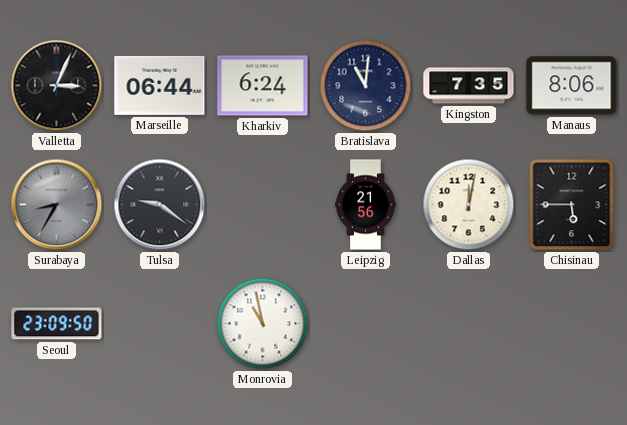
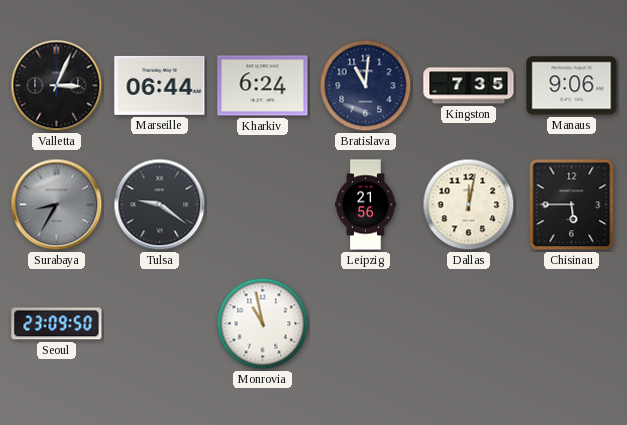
Manaus: 8:06 -> 9:06 (572, 86)
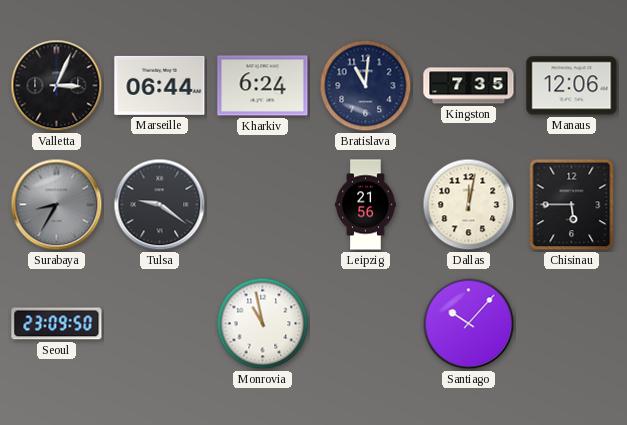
Manaus: 9:06 -> 12:06 (572, 86)
Santiago: none -> 10:07 (469, 324)
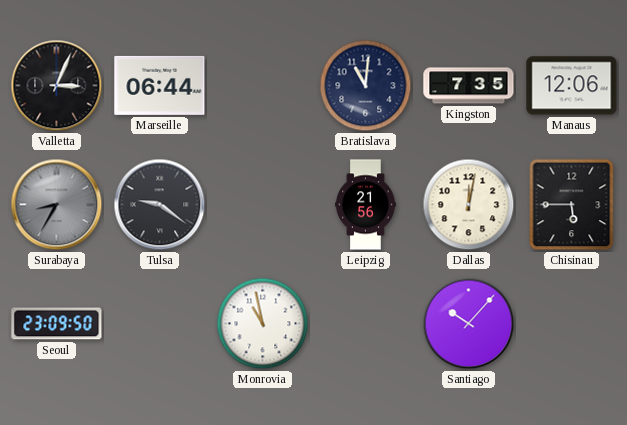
Kharkiv: 6:24 -> none (263, 86)
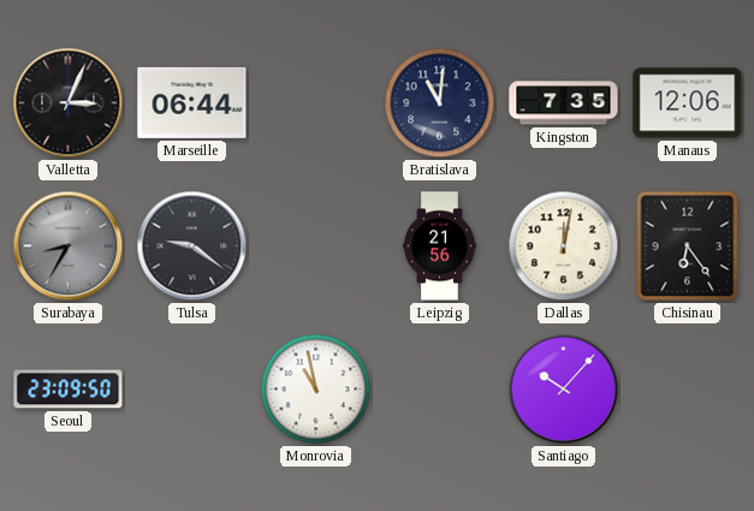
Chisinau: 5:45 -> 6:24 (688, 246)
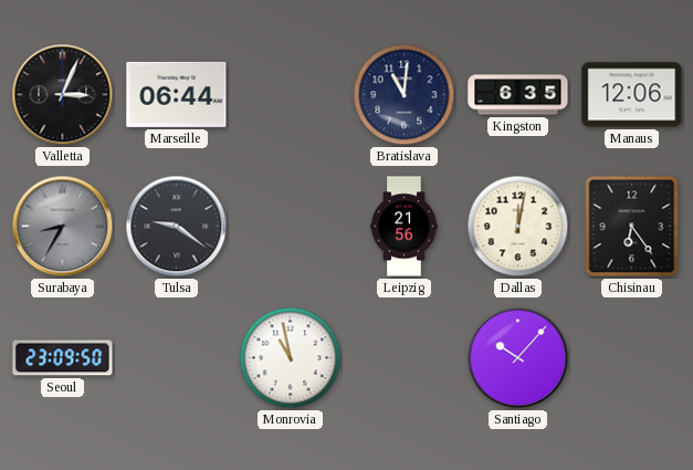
Kingston: 7:35 -> 6:35 (518, 95)
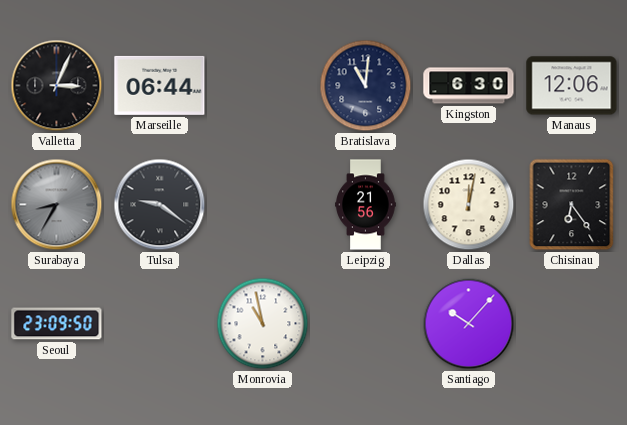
Kingston: 6:35 -> 6:30 (469, 86)
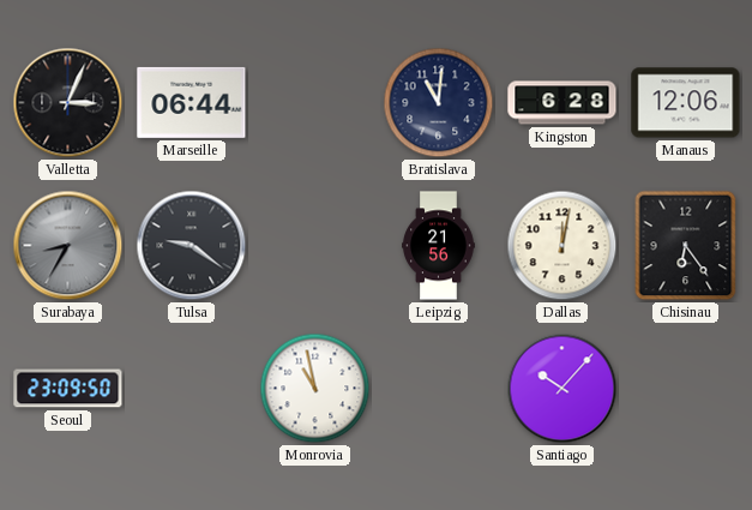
Kingston: 6:30 -> 6:28 (563, 103)
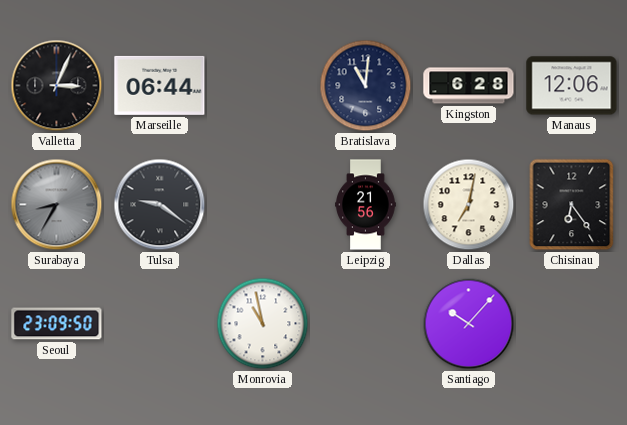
Dallas: 12:02 -> 7:02 (469, 205)
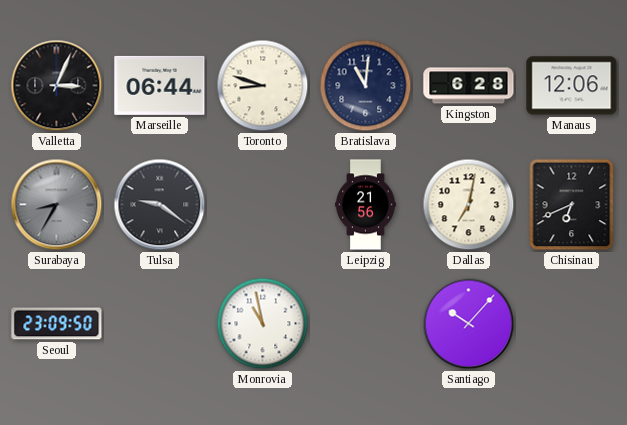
Toronto: none -> 8:48 (263, 86)
Chisinau: 6:24 -> 6:41 (572, 205)
